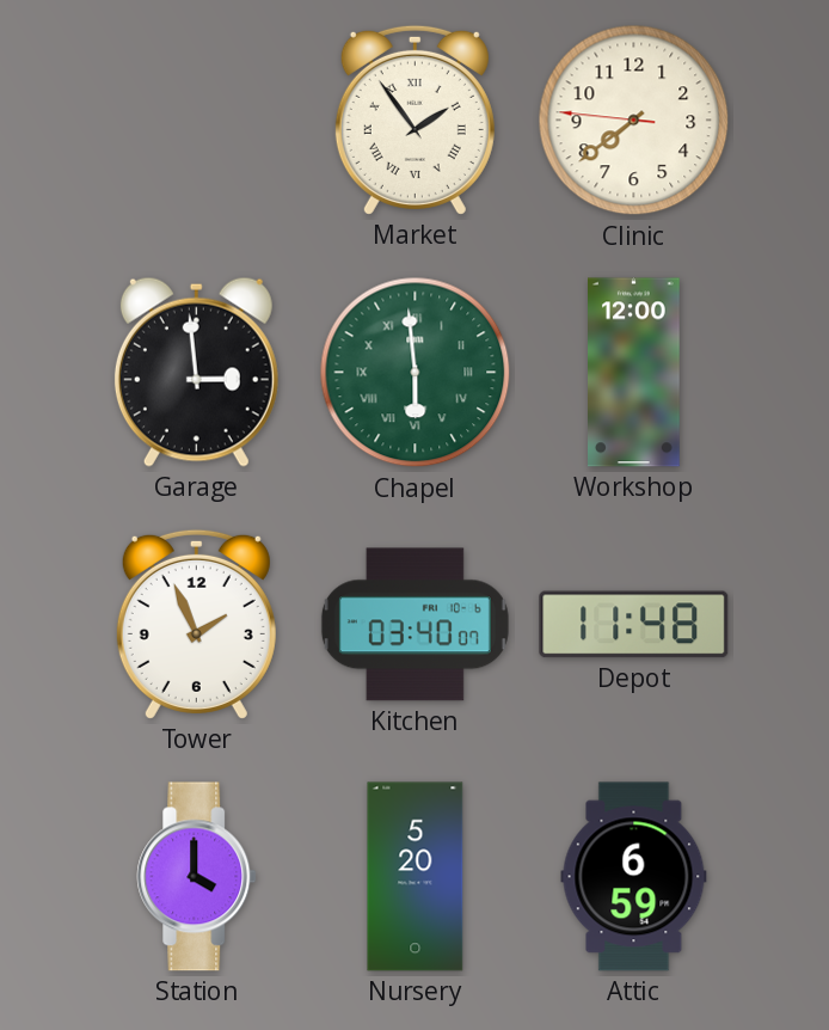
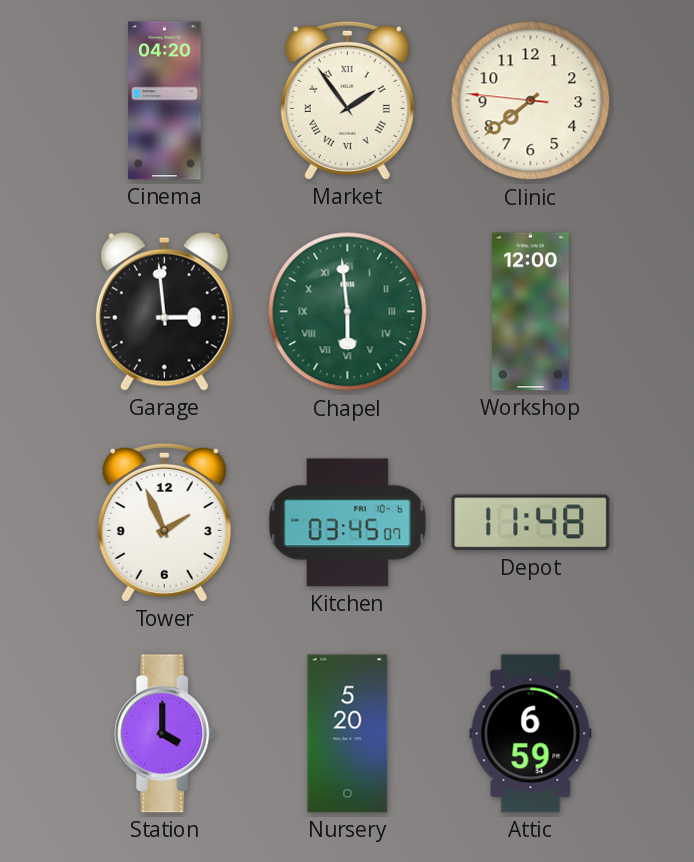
Cinema: none -> 04:20 (165, 101)
Kitchen: 03:40 -> 03:45 (347, 523)
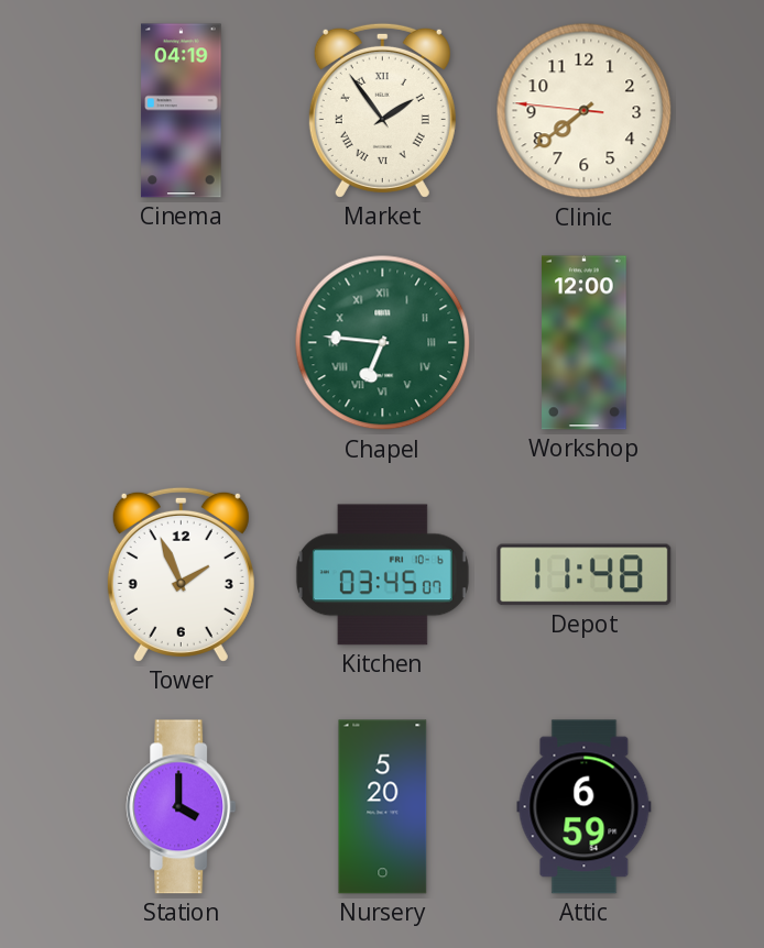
Cinema: 04:20 -> 04:19 (182, 111)
Garage: 2:59 -> none (164, 311)
Chapel: 5:59 -> 6:46 (383, 343)
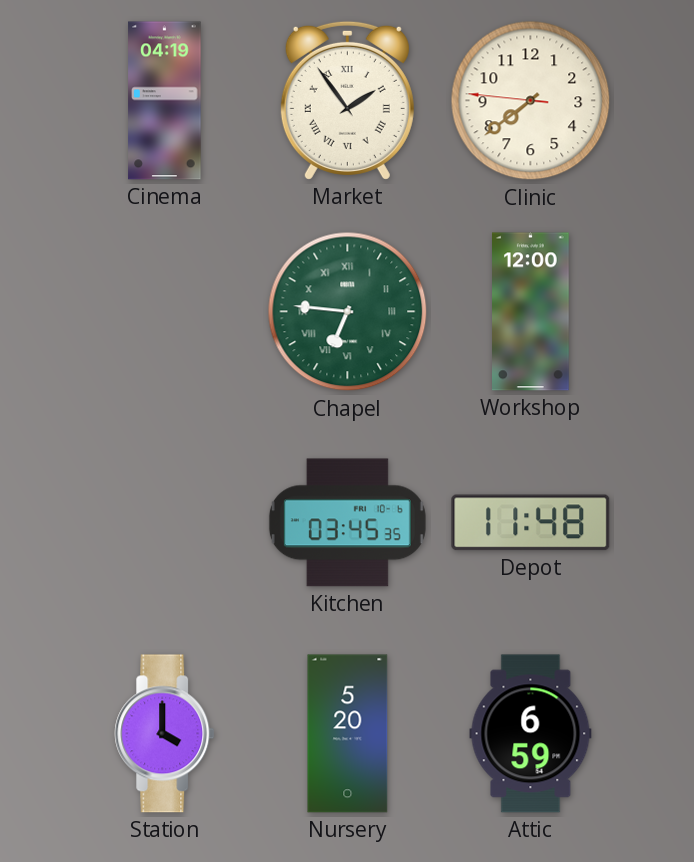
Tower: 1:56 -> none (181, 574)
Kitchen: 03:45:07 -> 03:45:35 (347, 523)
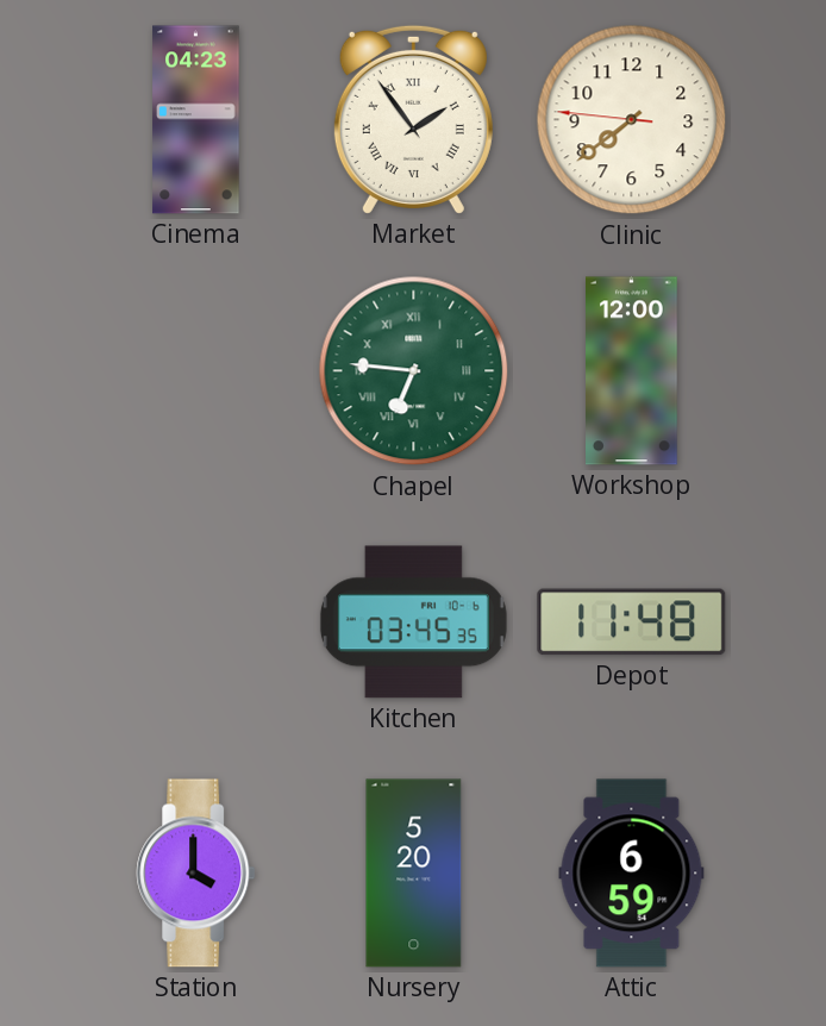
Cinema: 04:19 -> 04:23 (196, 120)
